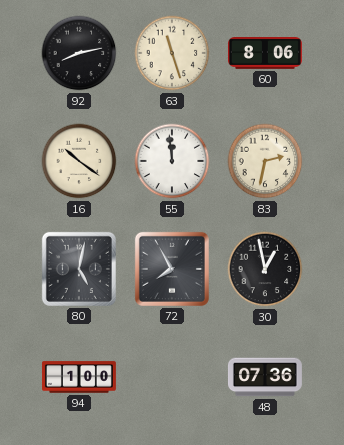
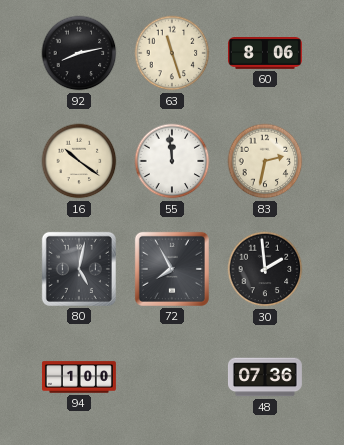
30: 12:58 -> 1:59 (265, 269)
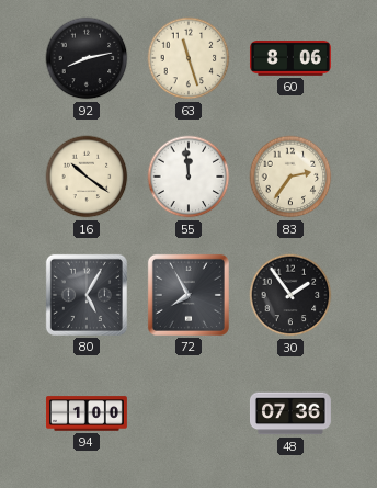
83: 2:32 -> 2:36 (290, 177)
80: 5:02 -> 5:05 (87, 295)
30: 1:59 -> 1:54 (290, 295)
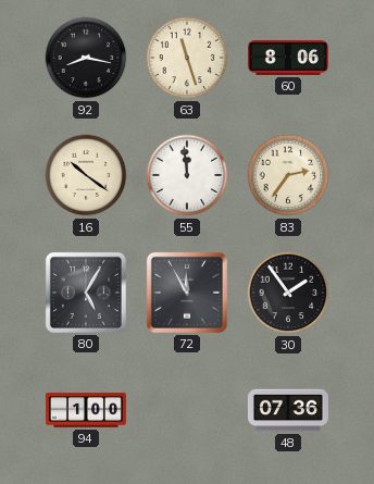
92: 8:13 -> 8:17 (86, 58)
72: 7:55 -> 11:55 (187, 293)
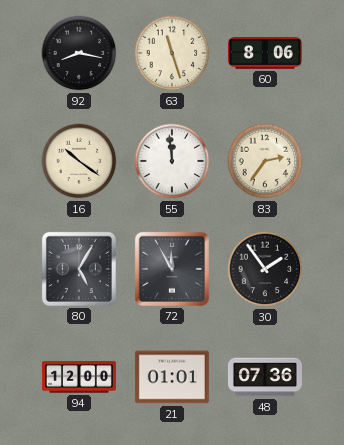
94: 1:00 -> 12:00 (80, 377)
21: none -> 01:01 (172, 377)
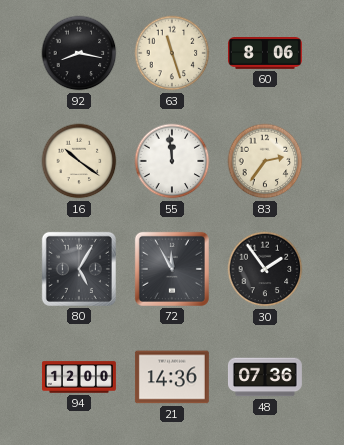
21: 01:01 -> 14:36 (172, 377)
